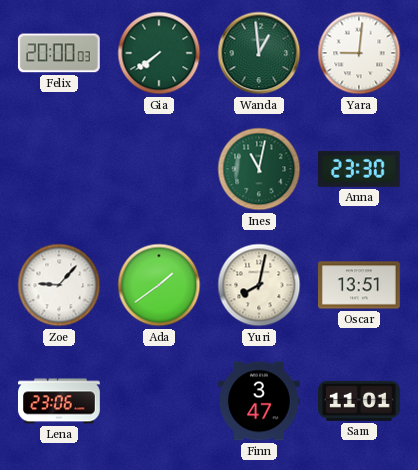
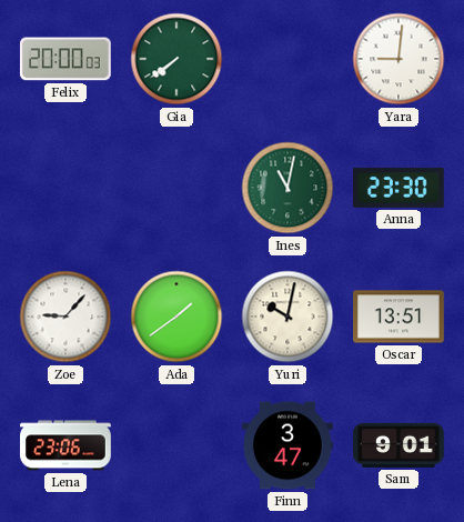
Wanda: 12:59 -> none (259, 53)
Yuri: 8:02 -> 10:02 (288, 317)
Sam: 11:01 -> 9:01 (400, 445)
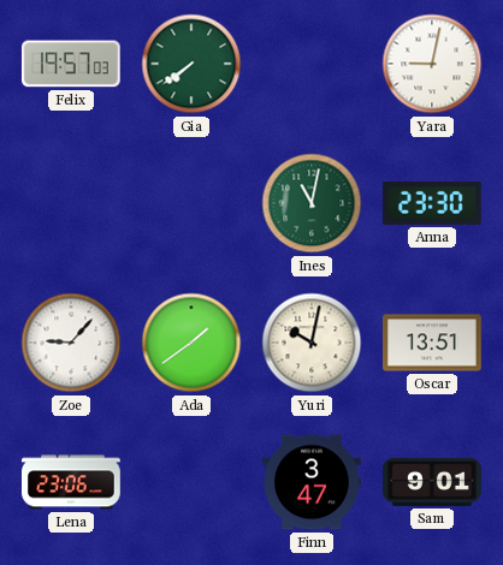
Felix: 20:00 -> 19:57 (71, 64)
Yara: 9:01 -> 9:02 (432, 64)
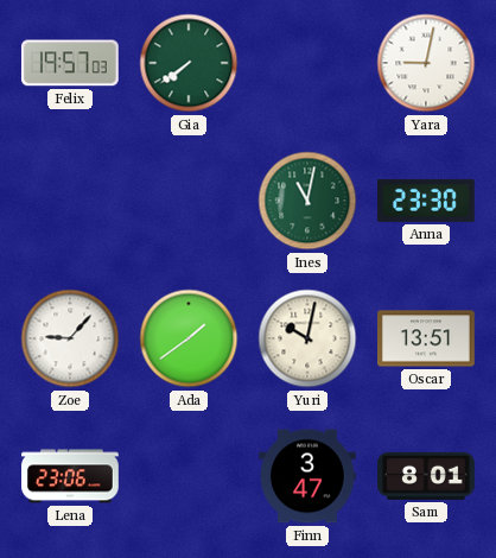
Sam: 9:01 -> 8:01 (427, 476)
